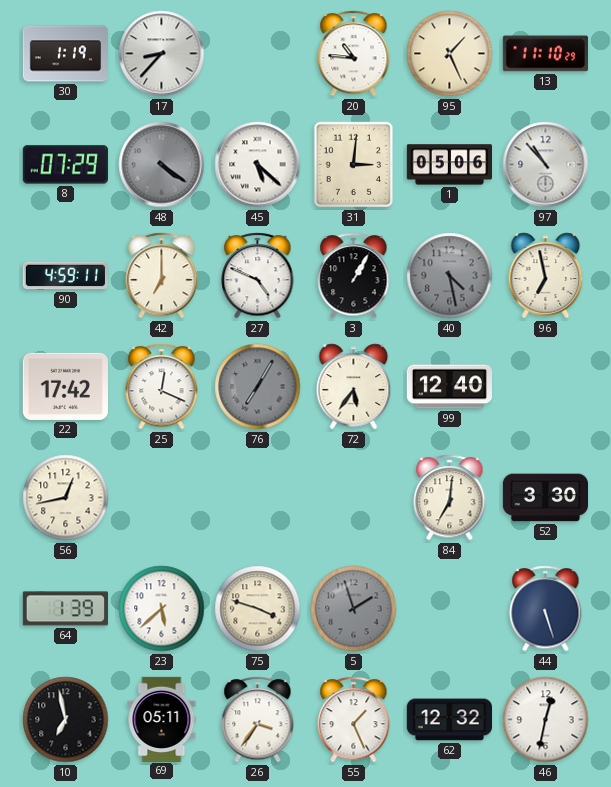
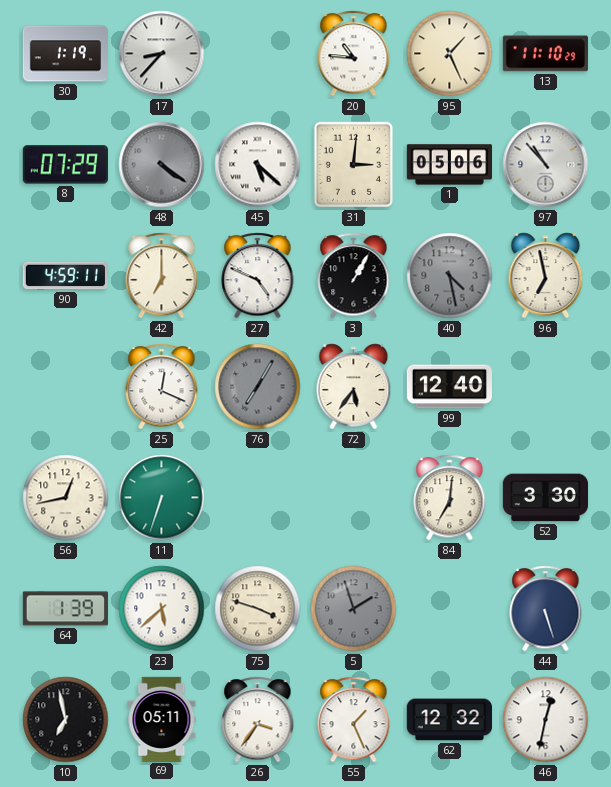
22: 17:42 -> none (65, 386)
11: none -> 6:33 (162, 498)
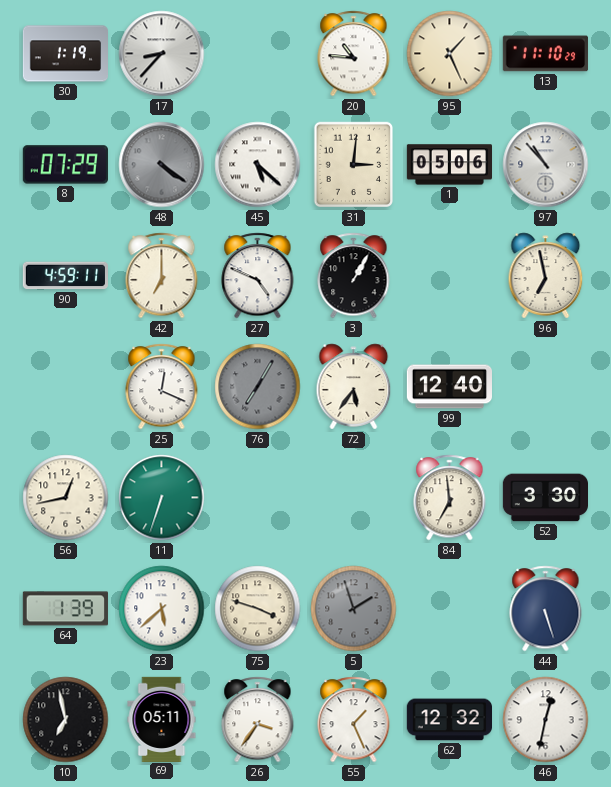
40: 4:28 -> none (450, 276)
84: 7:01 -> 6:59 (450, 498)
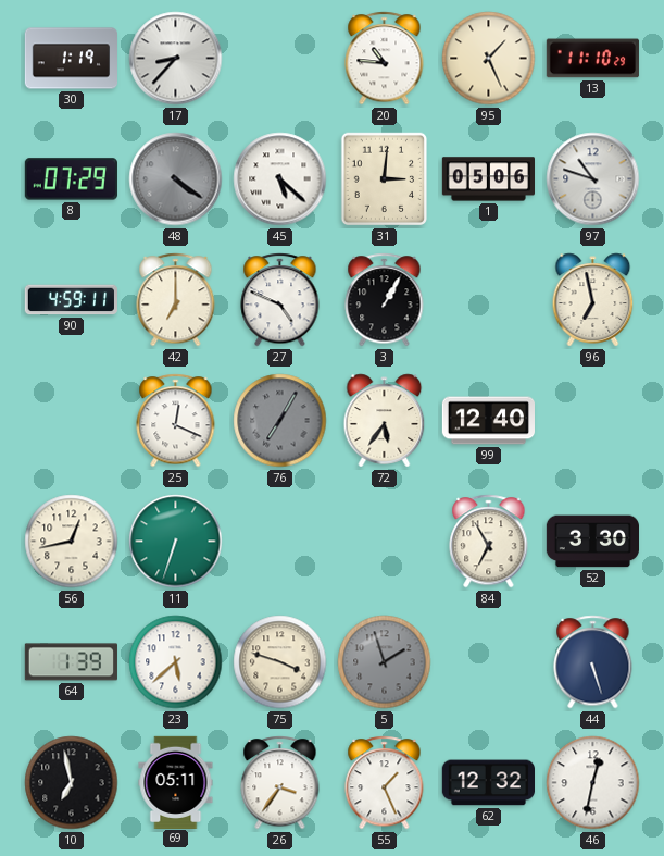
97: 10:53 -> 10:48 (593, 179)
84: 6:59 -> 6:55 (489, 542)
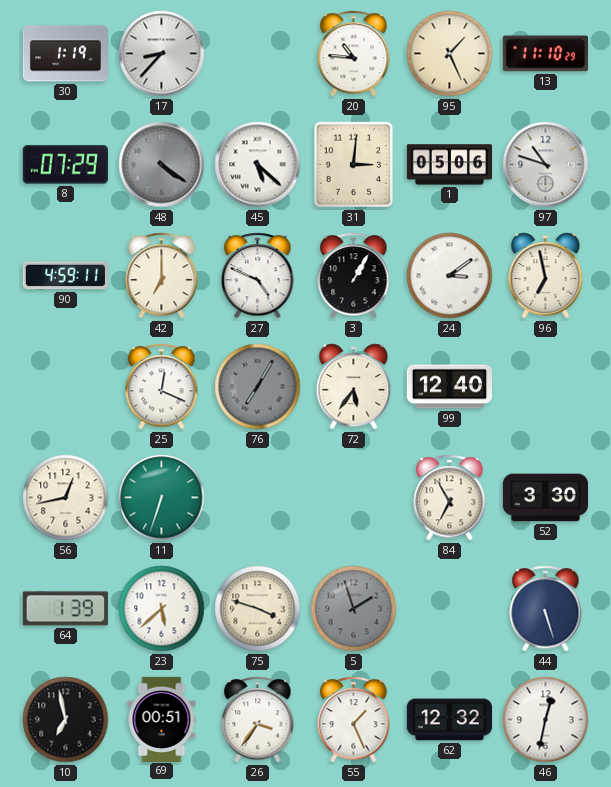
24: none -> 3:09 (450, 276)
69: 05:11 -> 00:51 (162, 719)
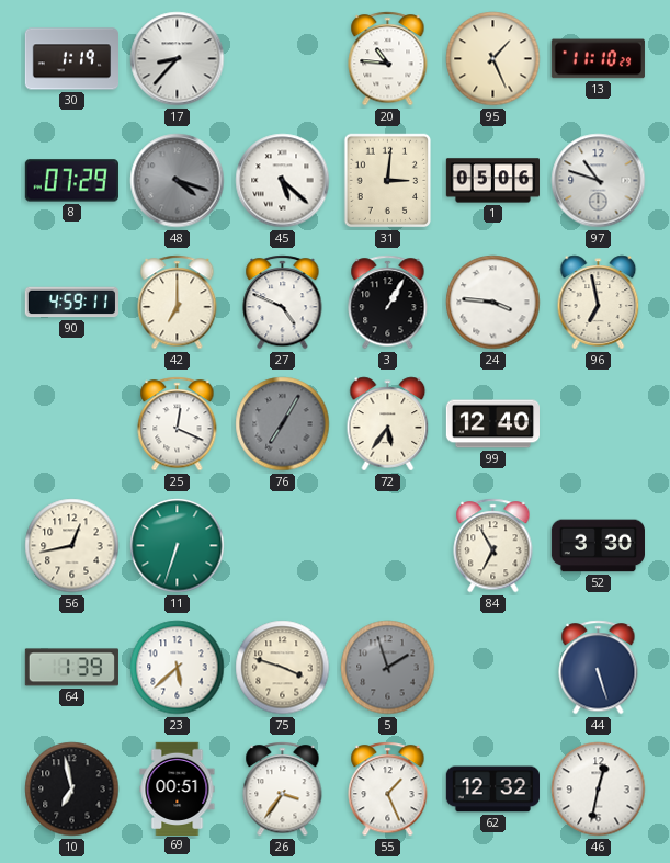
48: 4:21 -> 4:18 (178, 181)
24: 3:09 -> 3:46 (493, 303)
